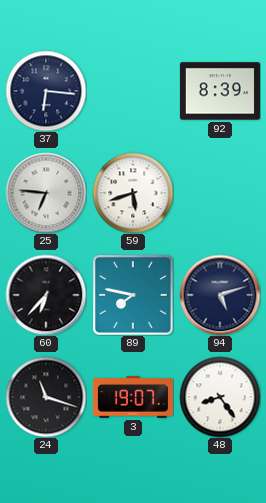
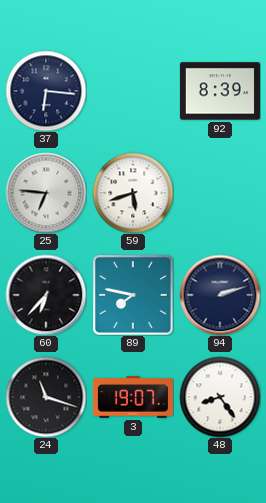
94: 5:12 -> 2:12 (220, 295)
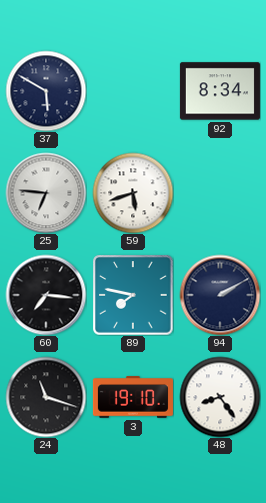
37: 6:16 -> 5:50 (46, 91)
92: 8:39 -> 8:34 (220, 91)
60: 6:37 -> 7:16 (46, 295)
94: 2:12 -> 2:10 (220, 295)
3: 19:07 -> 19:10 (133, 397)
